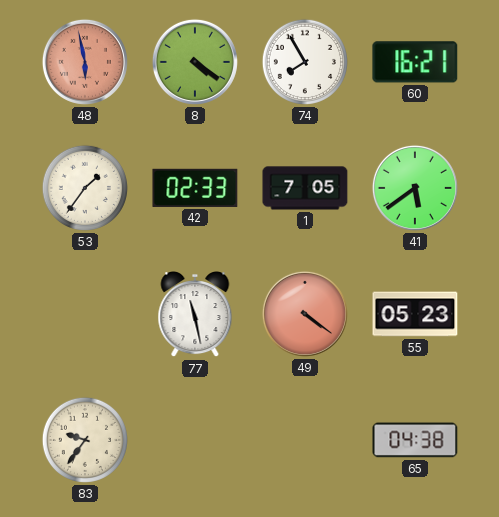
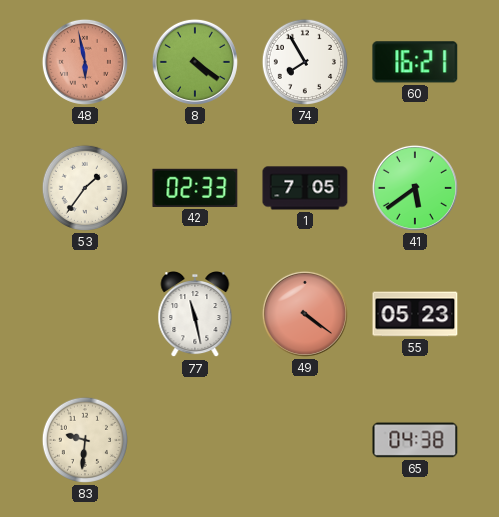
83: 9:36 -> 9:31 (85, 440)
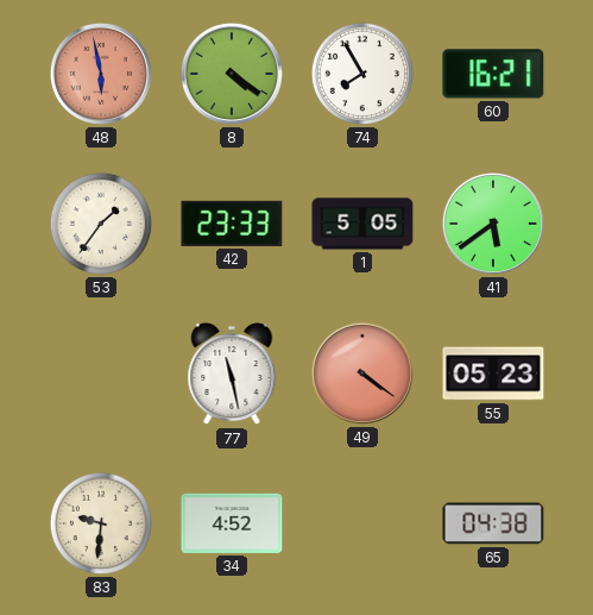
42: 02:33 -> 23:33 (232, 224)
1: 7:05 -> 5:05 (362, 224)
34: none -> 4:52 (232, 523)
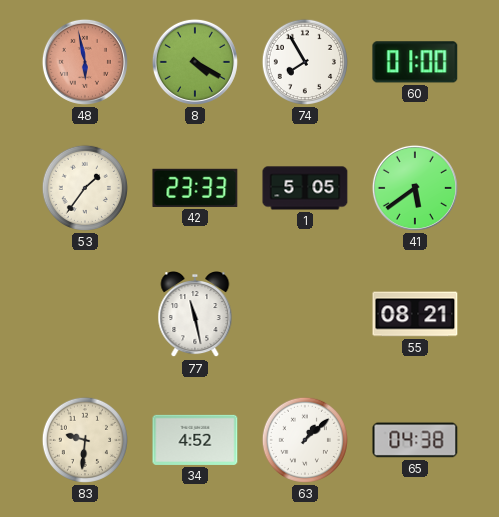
8: 4:21 -> 4:20 (195, 62)
60: 16:21 -> 01:00 (415, 62)
49: 4:21 -> none (362, 374)
55: 05:23 -> 08:21 (415, 314)
63: none -> 1:08 (305, 440)
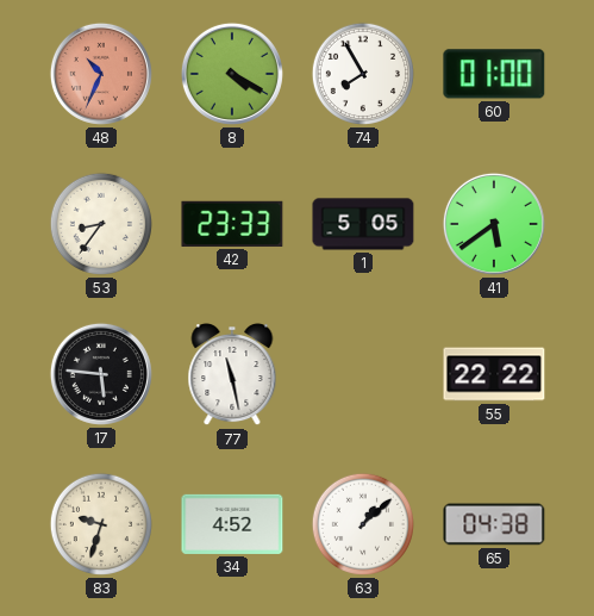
48: 5:58 -> 10:34 (101, 74)
53: 1:36 -> 8:36 (101, 224)
17: none -> 5:46 (101, 374)
55: 08:21 -> 22:22 (494, 374)
83: 9:31 -> 9:33 (101, 524)
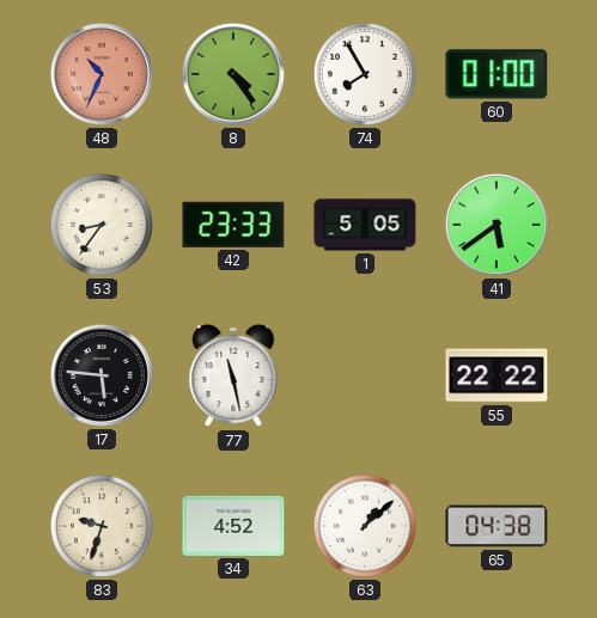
8: 4:20 -> 4:24 (233, 74)
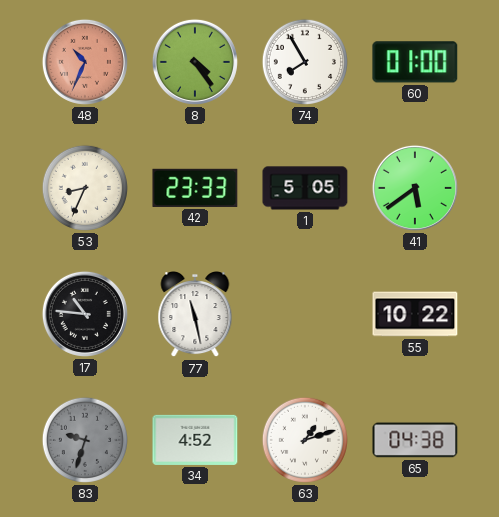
53: 8:36 -> 8:34 (85, 188)
17: 5:46 -> 10:46 (85, 314)
55: 22:22 -> 10:22 (415, 314)
83 dial: cream -> grey (85, 440)
63: 1:08 -> 1:12 (305, 440)
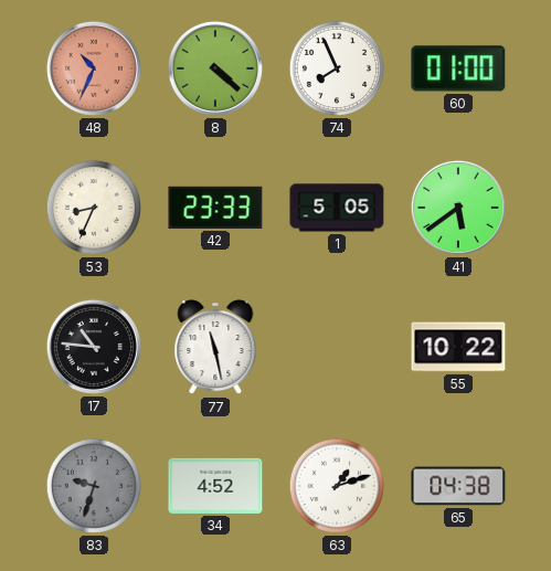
8: 4:24 -> 4:22 (215, 68)
74: 7:55 -> 7:56 (337, 68)
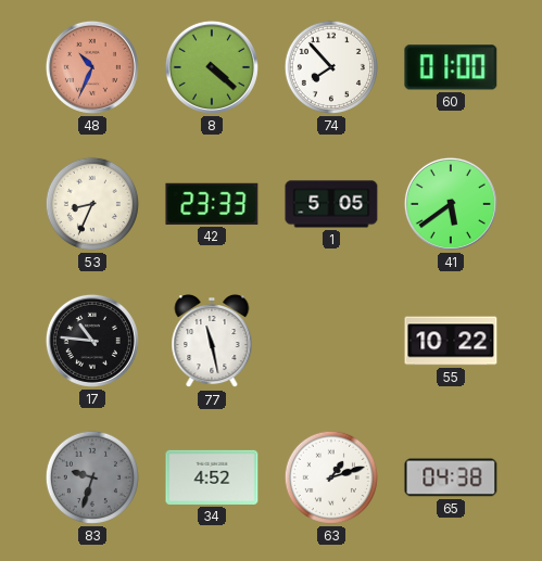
74: 7:56 -> 7:53 (331, 67)
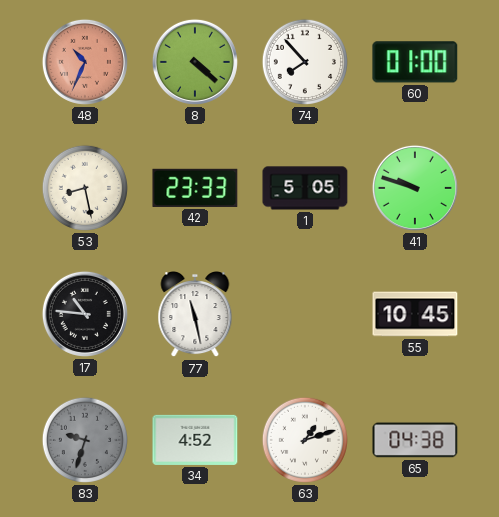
53: 8:34 -> 8:28 (85, 188)
41: 5:39 -> 9:48 (415, 188)
55: 10:22 -> 10:45 (415, 314)
